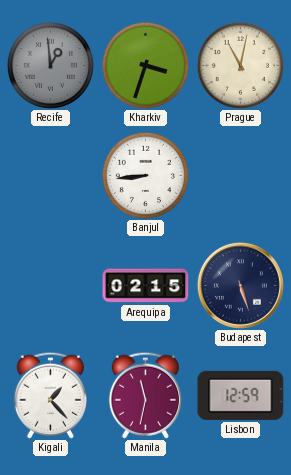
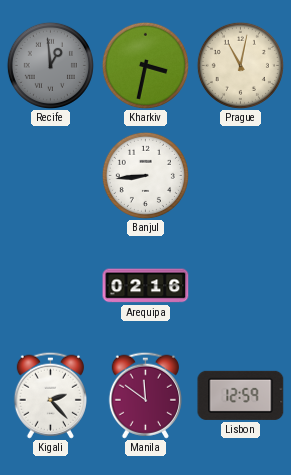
Kharkiv: 3:33 -> 3:32 (145, 65)
Arequipa: 02:15 -> 02:16 (146, 286)
Budapest: 5:27 -> none (240, 285)
Kigali: 1:23 -> 2:23 (50, 395)
Manila: 11:32 -> 11:51 (145, 395)
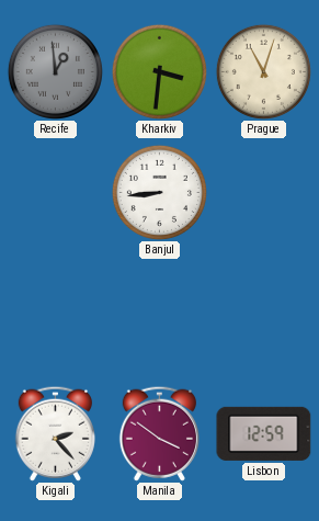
Kharkiv: 3:32 -> 3:31 (159, 71)
Prague: 11:02 -> 11:03 (263, 71)
Arequipa: 02:16 -> none (146, 286)
Manila: 11:51 -> 3:51 (159, 433)
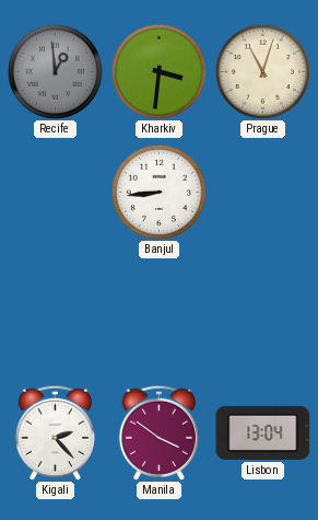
Lisbon: 12:59 -> 13:04 (263, 432)
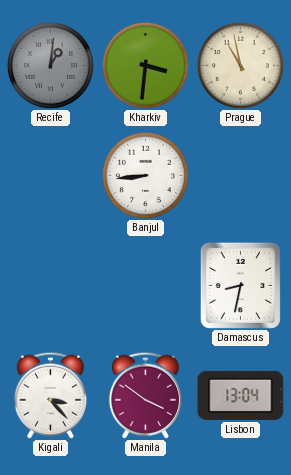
Recife: 12:59 -> 1:01 (50, 65)
Prague: 11:03 -> 10:58 (240, 65)
Damascus: none -> 8:32 (240, 285)
Kigali: 2:23 -> 3:23 (50, 395)
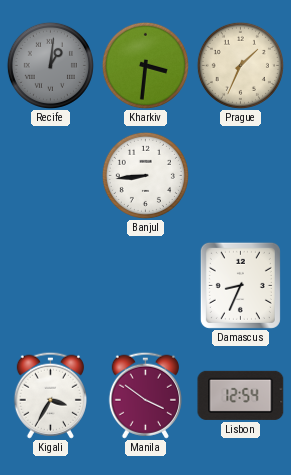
Prague: 10:58 -> 1:34 (240, 65)
Damascus: 8:32 -> 8:34 (240, 285)
Kigali: 3:23 -> 3:35 (50, 395)
Lisbon: 13:04 -> 12:54 (241, 395)
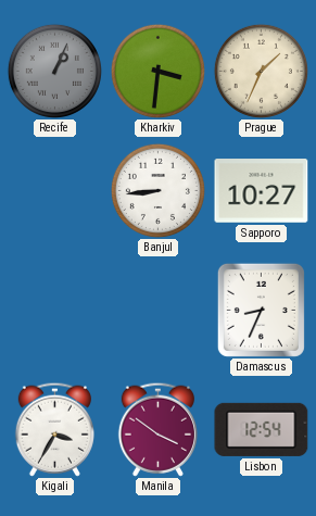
Recife: 1:01 -> 1:04 (54, 71)
Sapporo: none -> 10:27 (262, 191)
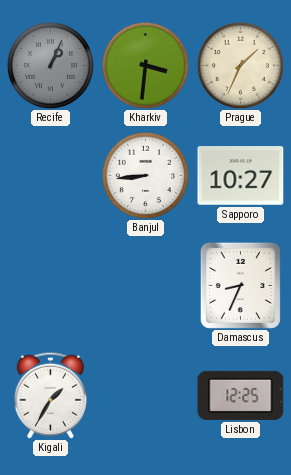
Kigali: 3:35 -> 1:35 (50, 395)
Manila: 3:51 -> none (157, 429)
Lisbon: 12:54 -> 12:25 (241, 395)
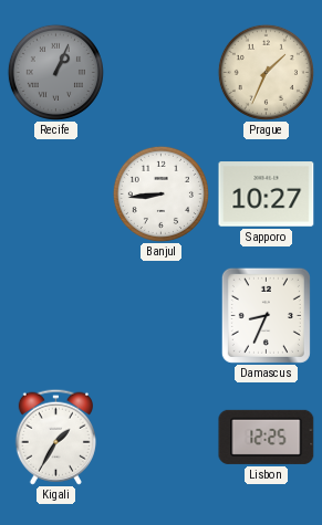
Kharkiv: 3:31 -> none (145, 65)
